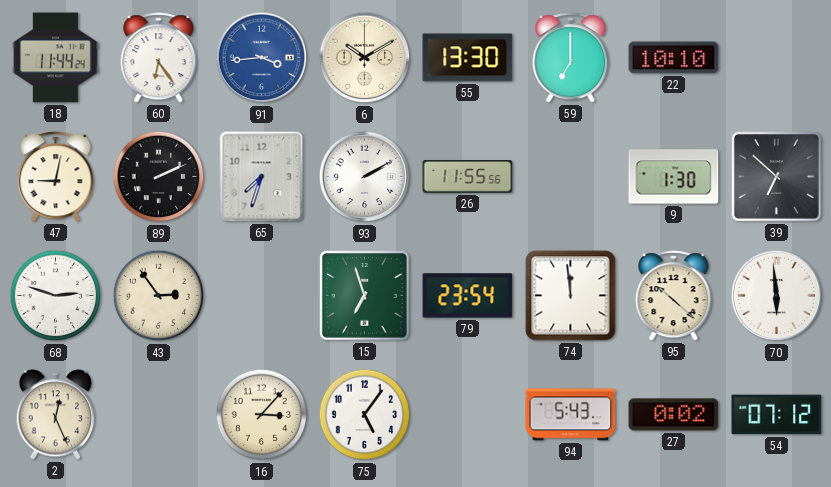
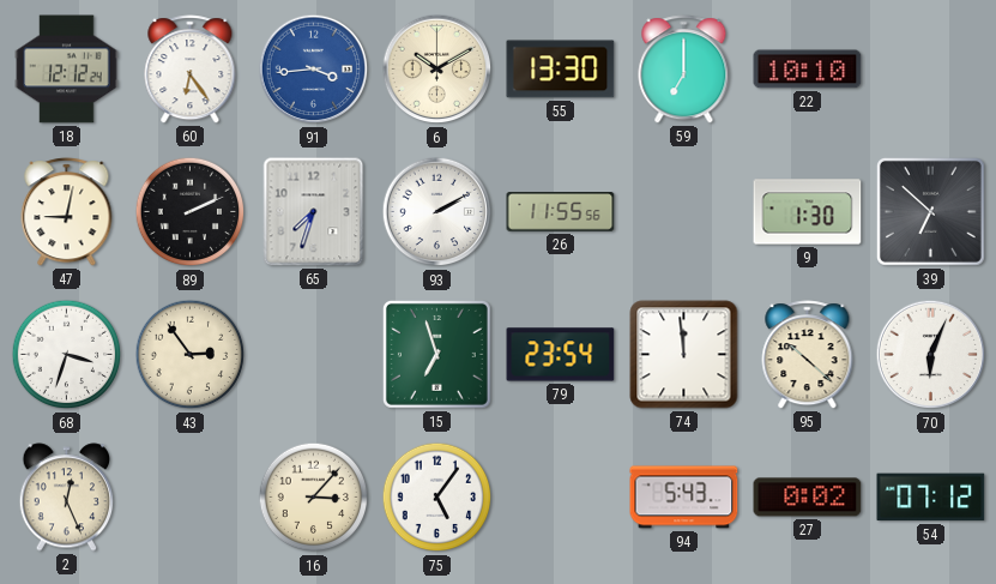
18: 11:44 -> 12:12 (67, 70)
68: 2:48 -> 3:33 (67, 355)
70: 5:59 -> 6:04 (931, 355)
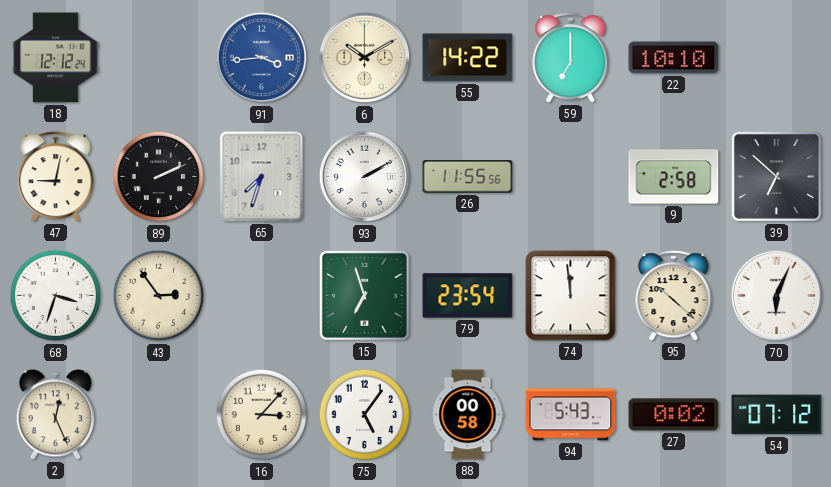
60: 6:24 -> none (191, 70)
55: 13:30 -> 14:22 (468, 58)
9: 1:30 -> 2:58 (674, 177)
88: none -> 00:58 (468, 415)
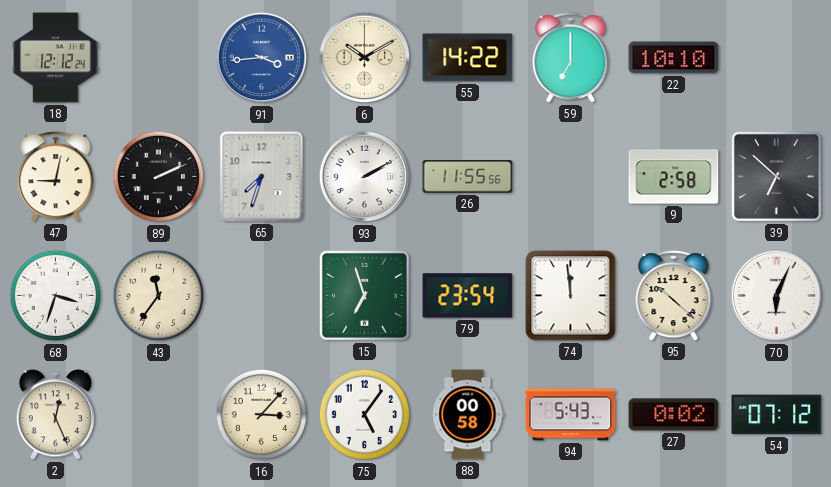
43: 2:54 -> 11:36 (159, 296)
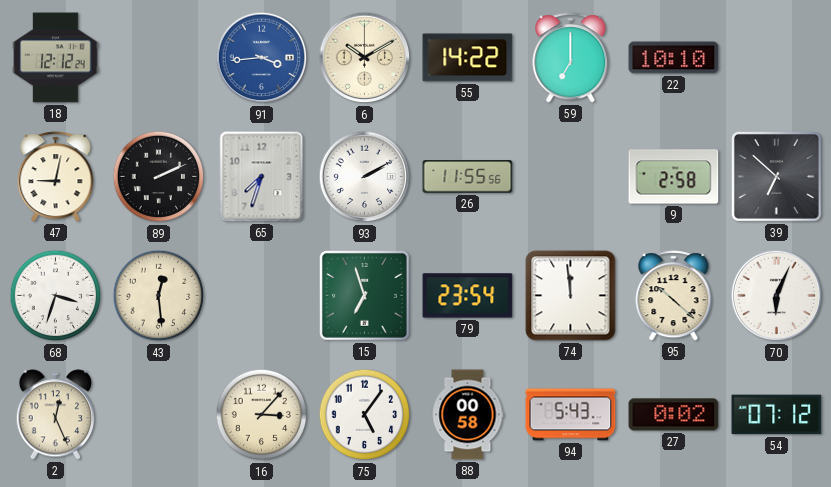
43: 11:36 -> 12:29 (159, 296)
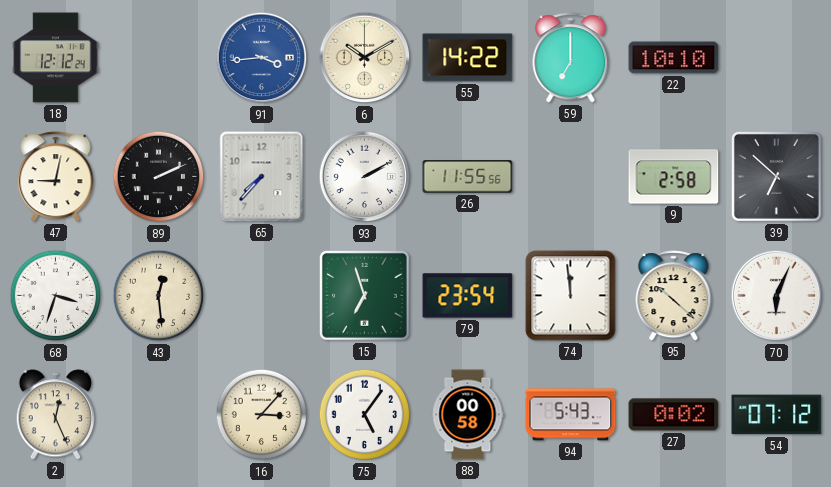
65: 7:33 -> 7:37 (262, 177)
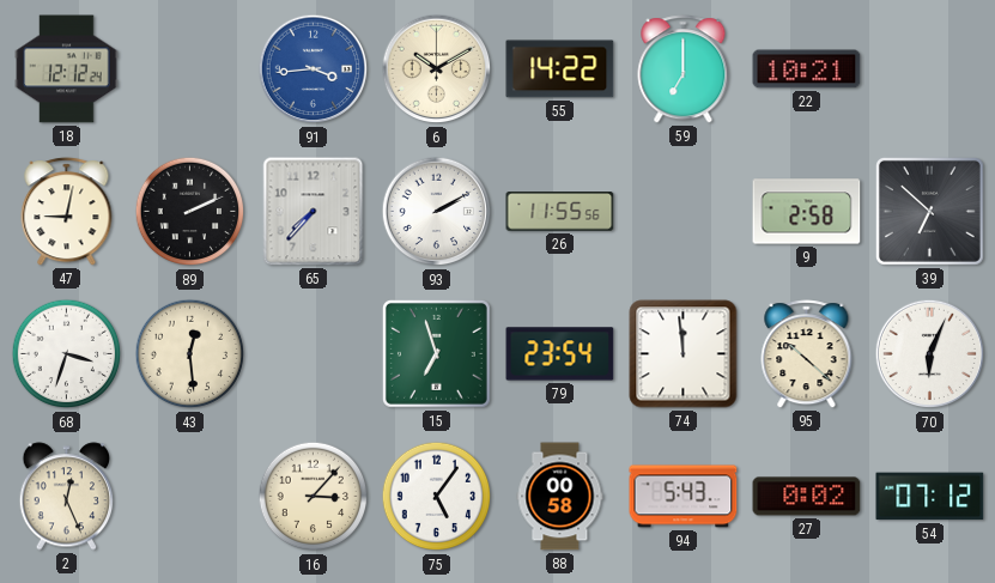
22: 10:10 -> 10:21 (807, 69)
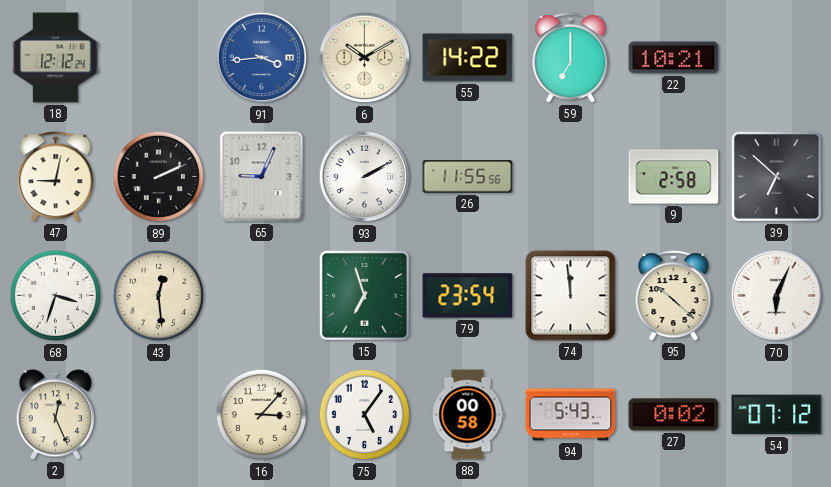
65: 7:37 -> 9:04 (262, 177)
